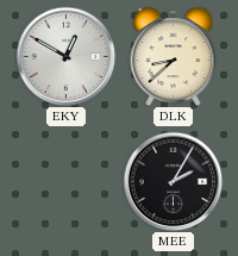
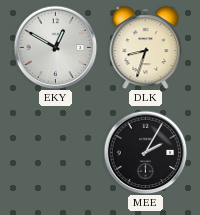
DLK: 8:38 -> 8:33 (146, 48)
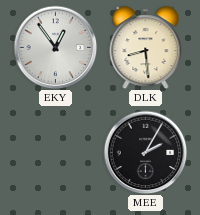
EKY: 12:50 -> 12:54 (55, 47)
DLK: 8:33 -> 8:29 (146, 48)
